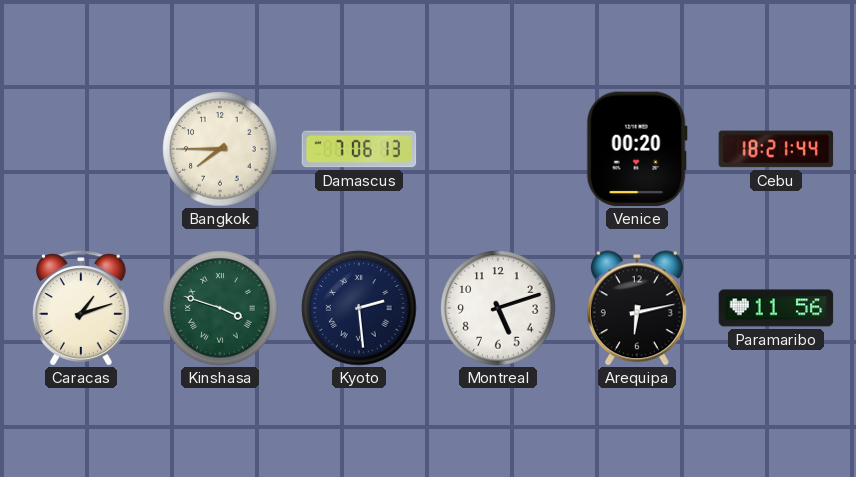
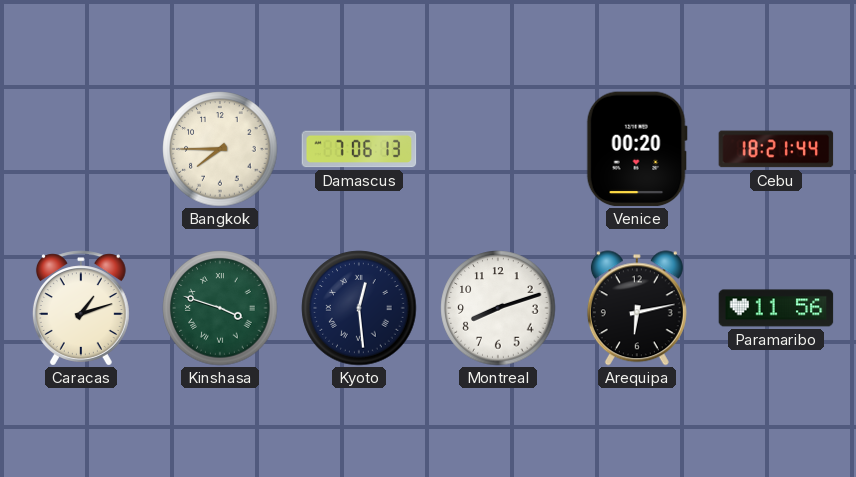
Kyoto: 2:29 -> 12:29 (359, 308)
Montreal: 5:12 -> 8:12 (498, 308)
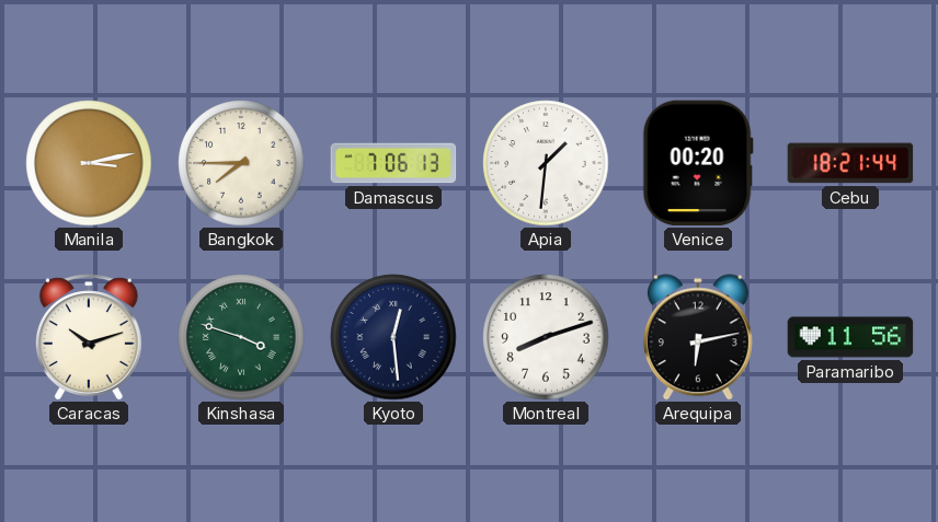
Manila: none -> 3:13 (89, 163)
Apia: none -> 1:31 (546, 163)
Caracas: 1:12 -> 10:12 (89, 337)
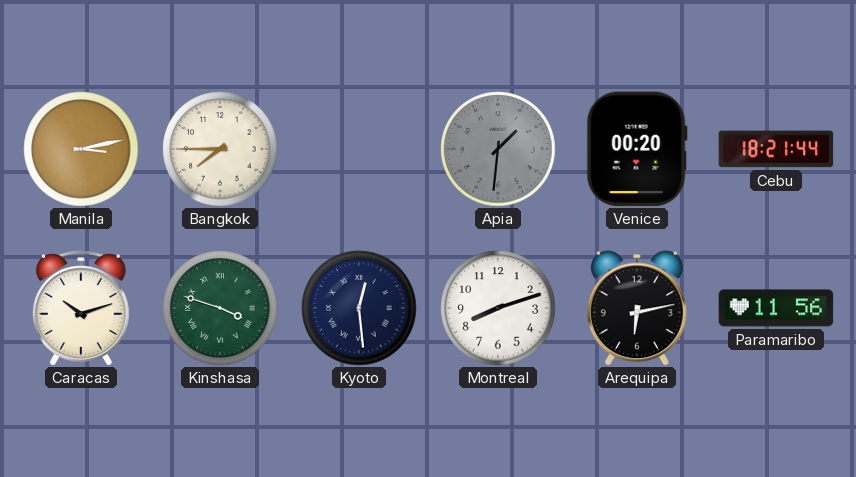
Damascus: 7:06 -> none (393, 163)
Apia dial: white -> grey (498, 149)
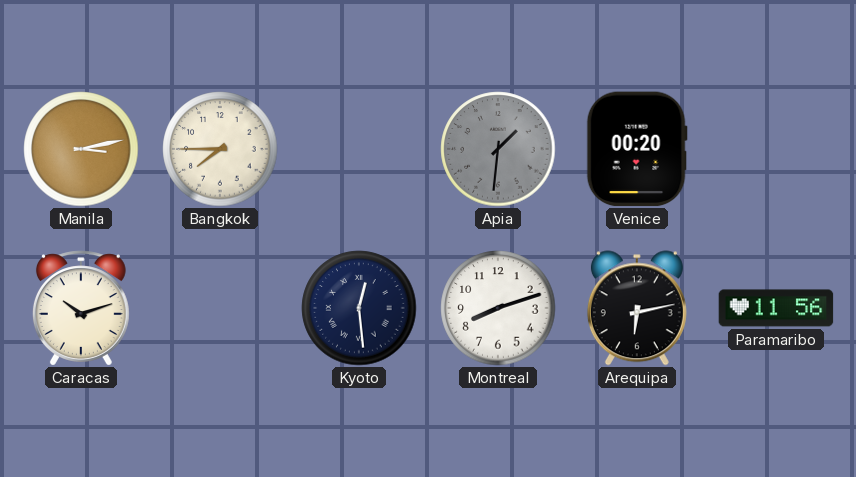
Cebu: 18:21 -> none (776, 149)
Kinshasa: 3:48 -> none (220, 308)
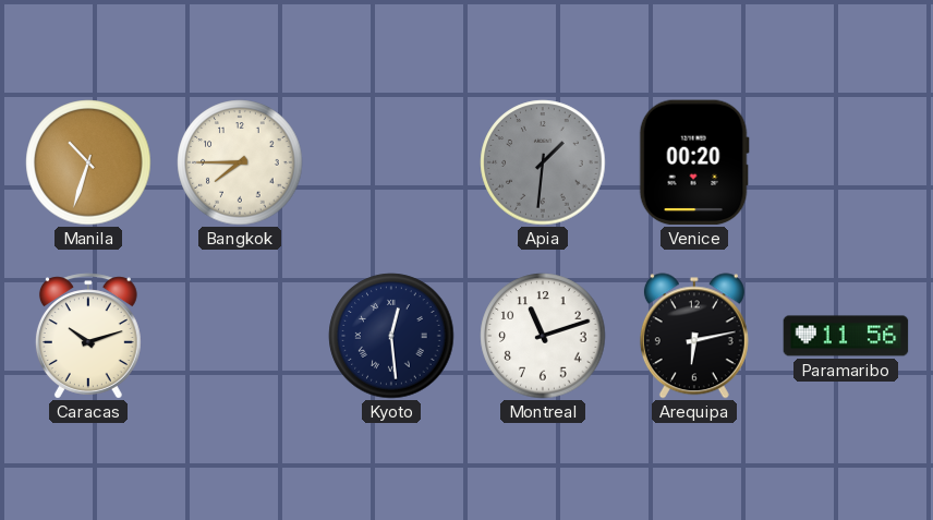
Manila: 3:13 -> 10:33 (88, 162)
Montreal: 8:12 -> 11:12 (543, 336)
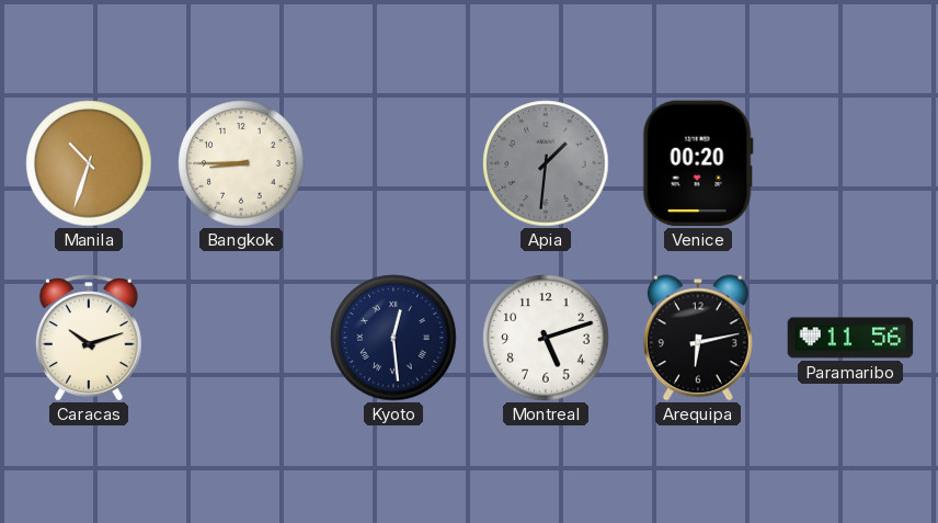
Bangkok: 7:45 -> 8:45 (241, 163)
Montreal: 11:12 -> 5:12 (546, 338)
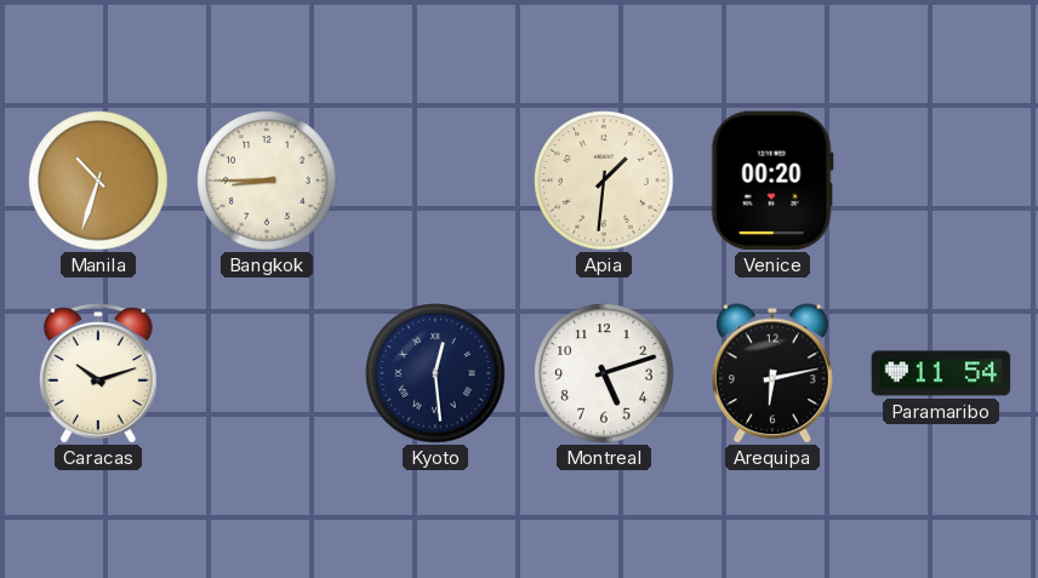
Apia dial: grey -> cream (604, 181)
Paramaribo: 11:56 -> 11:54 (941, 373)
